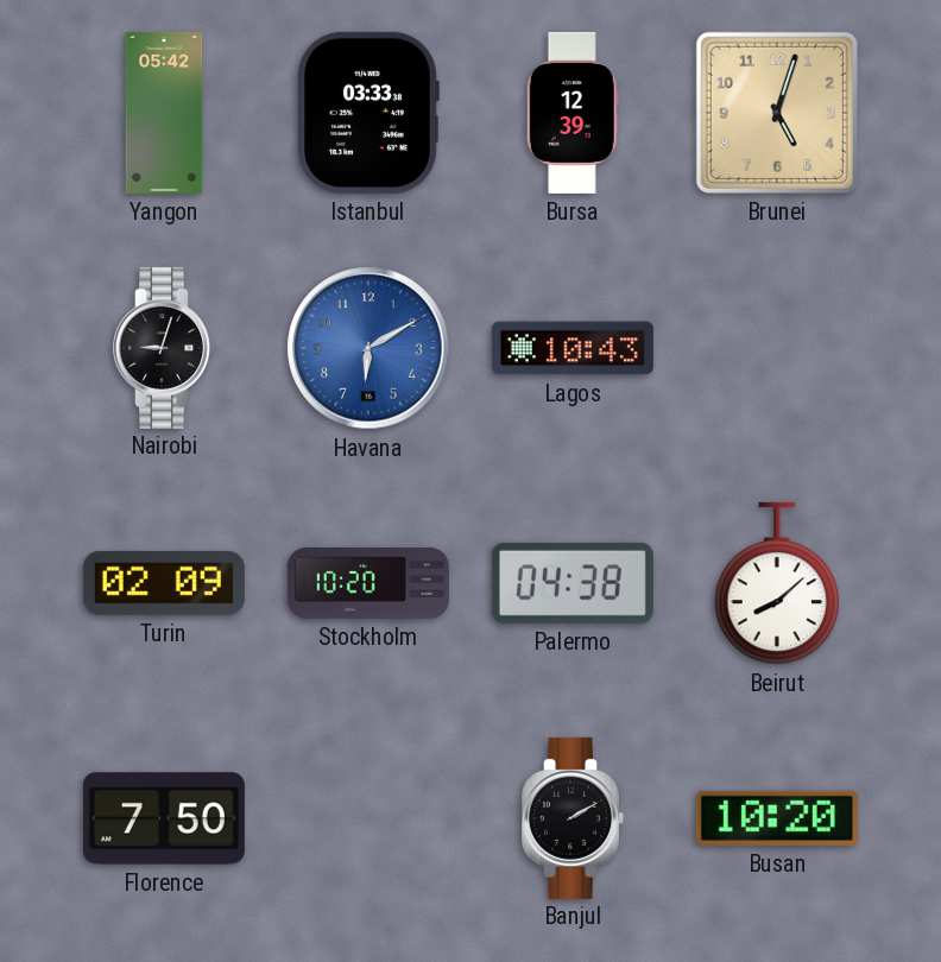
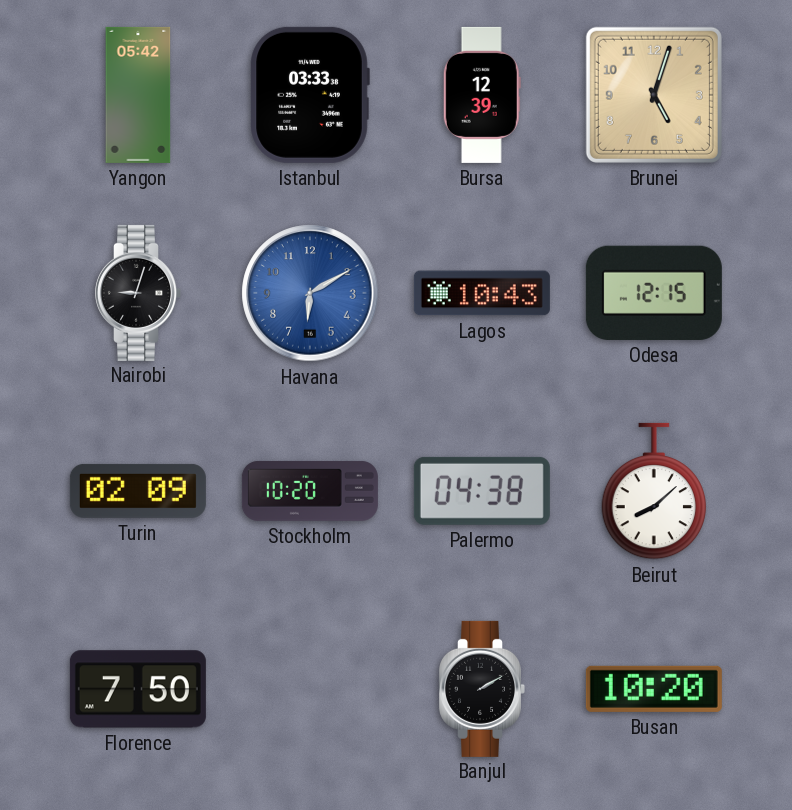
Odesa: none -> 12:15 (654, 293)
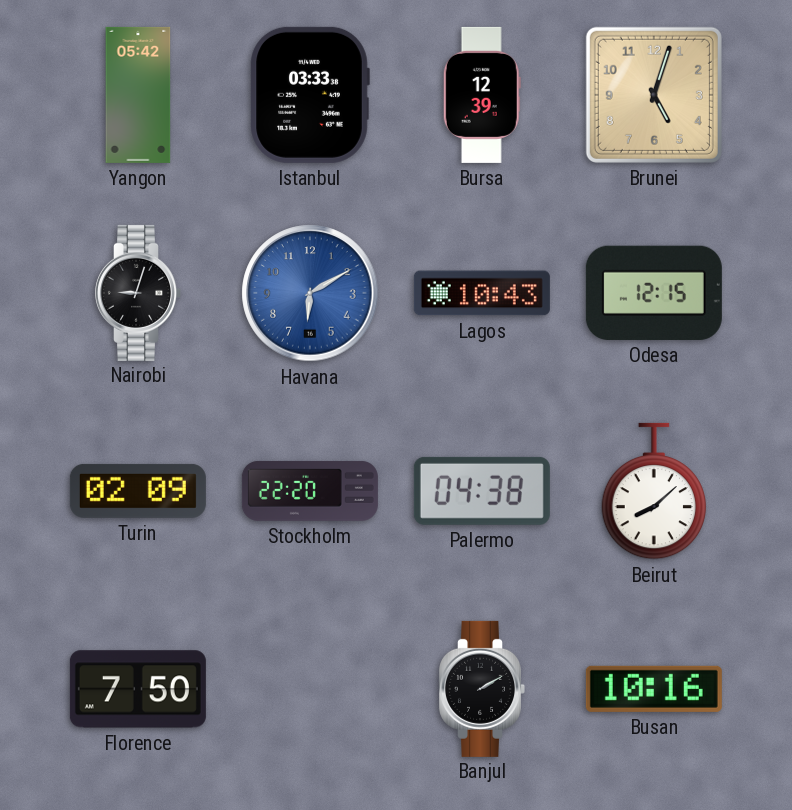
Stockholm: 10:20 -> 22:20 (310, 491)
Busan: 10:20 -> 10:16 (654, 689)
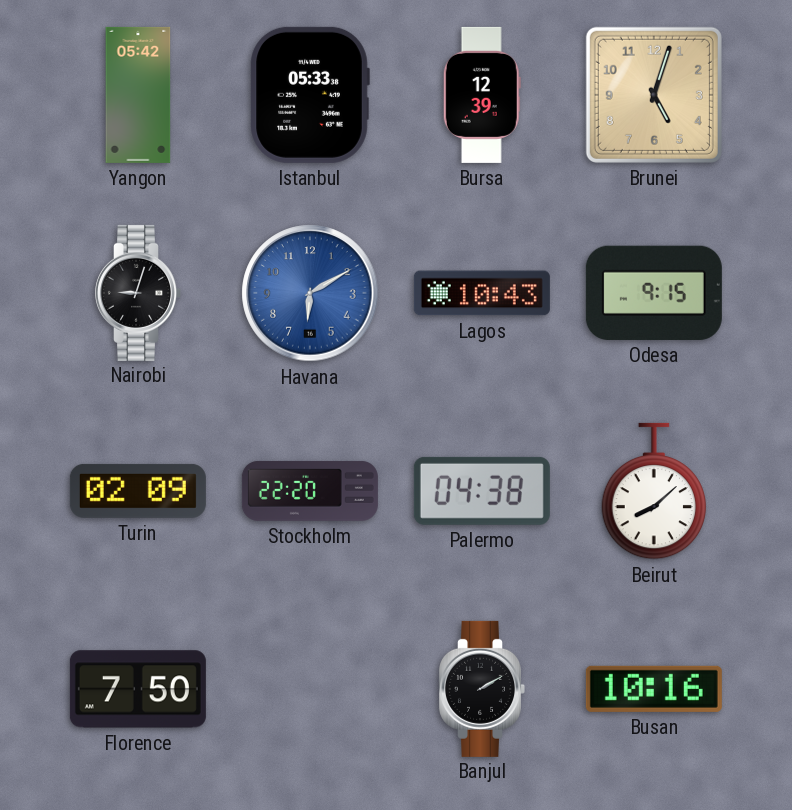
Istanbul: 03:33 -> 05:33 (310, 95)
Odesa: 12:15 -> 9:15 (654, 293)
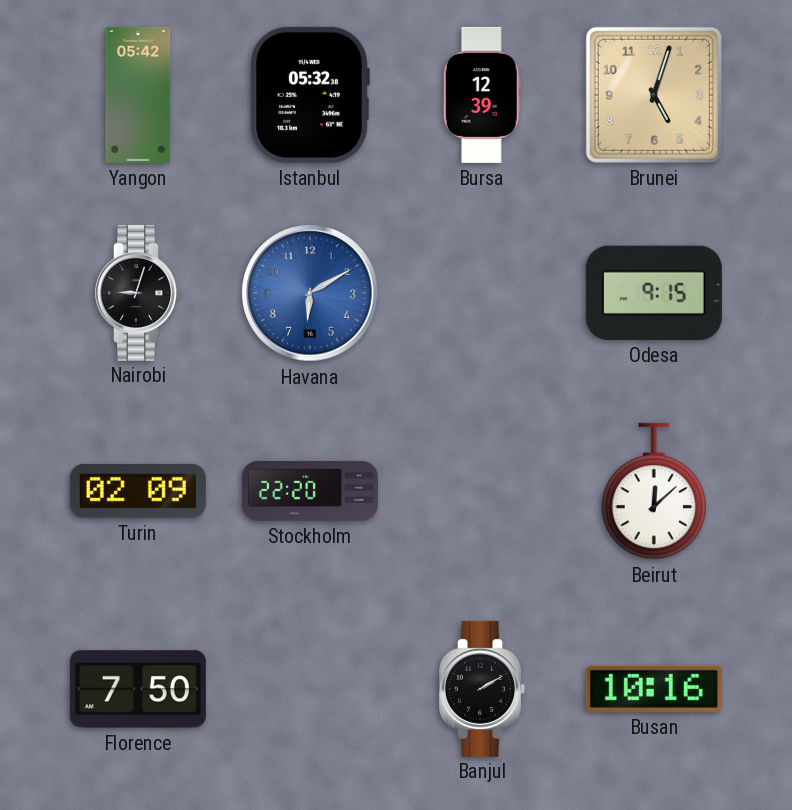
Istanbul: 05:33 -> 05:32 (310, 95)
Lagos: 10:43 -> none (482, 293)
Palermo: 04:38 -> none (482, 491)
Beirut: 8:08 -> 12:08 (654, 491)
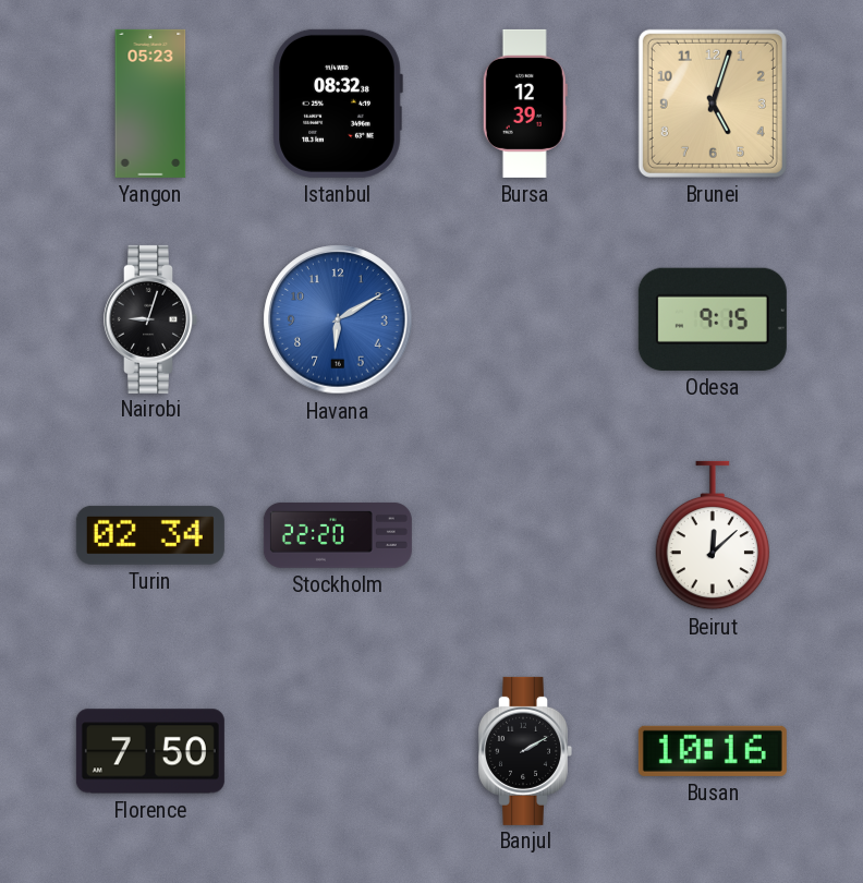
Yangon: 05:42 -> 05:23 (150, 104)
Istanbul: 05:32 -> 08:32 (338, 104)
Turin: 02:09 -> 02:34 (150, 535)
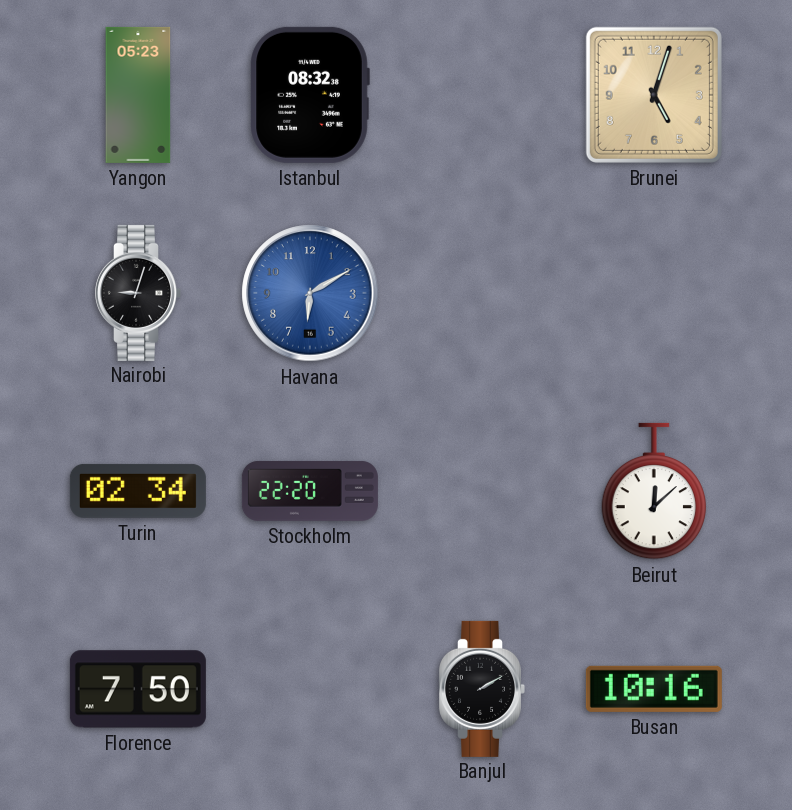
Bursa: 12:39 -> none (525, 104)
Odesa: 9:15 -> none (713, 319)
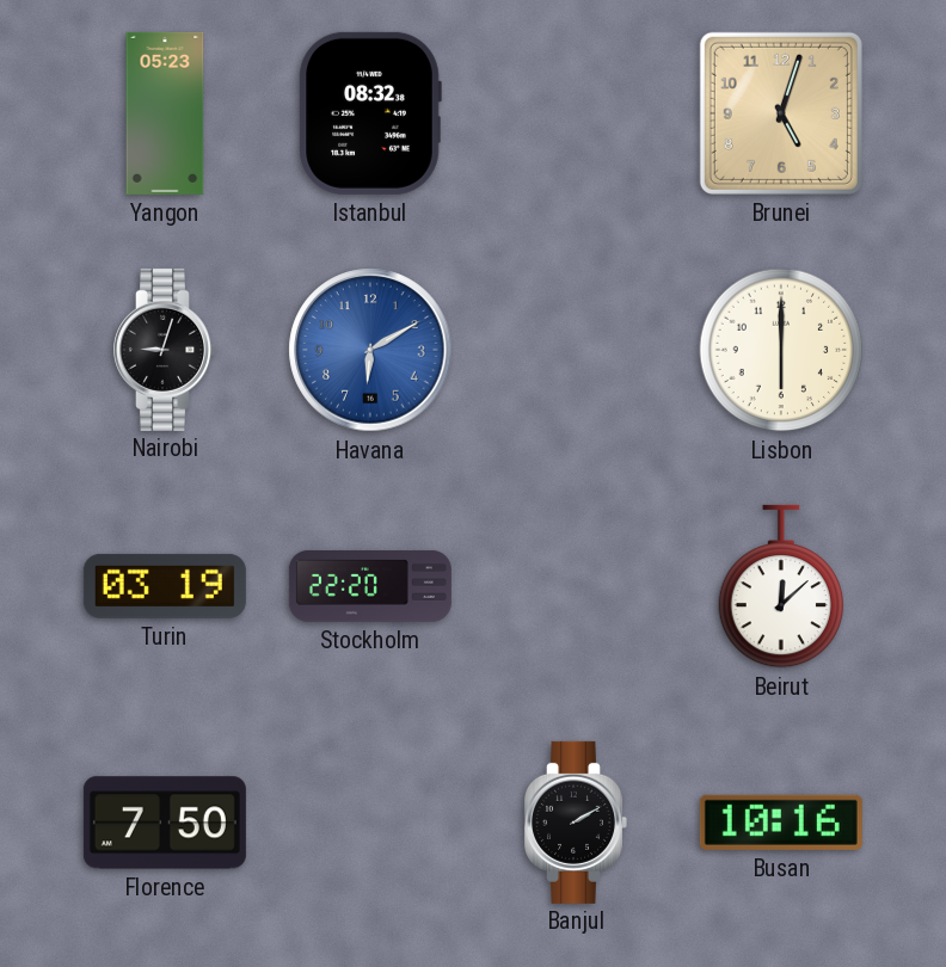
Lisbon: none -> 6:00 (781, 350)
Turin: 02:34 -> 03:19 (165, 586)
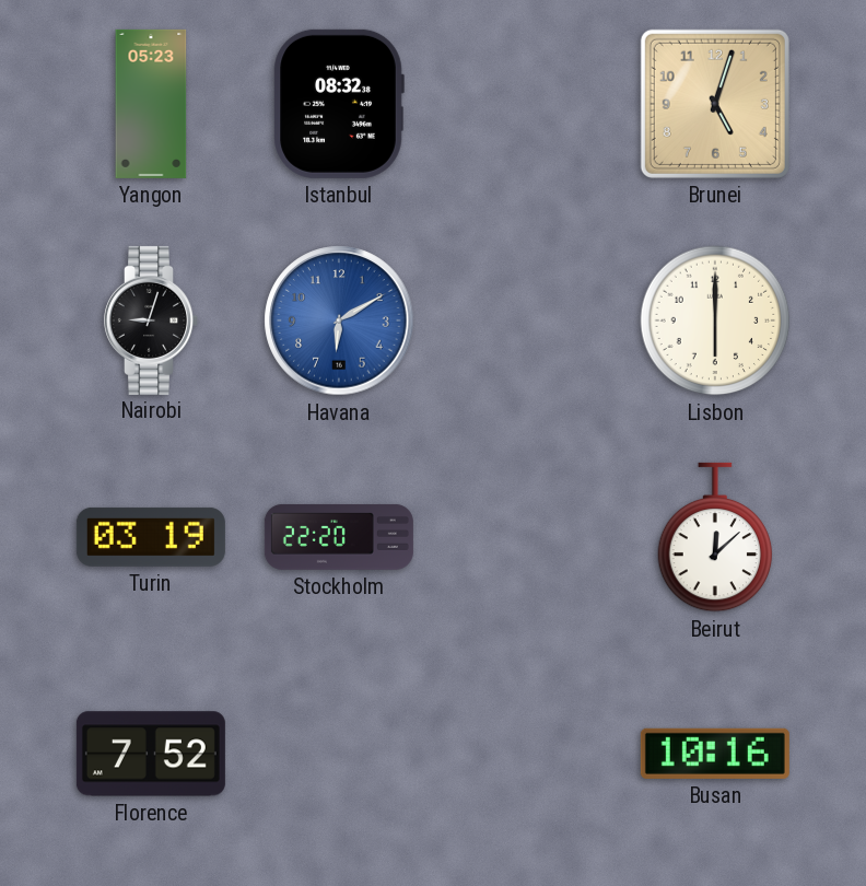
Florence: 7:50 -> 7:52 (151, 754)
Banjul: 2:10 -> none (576, 823)
